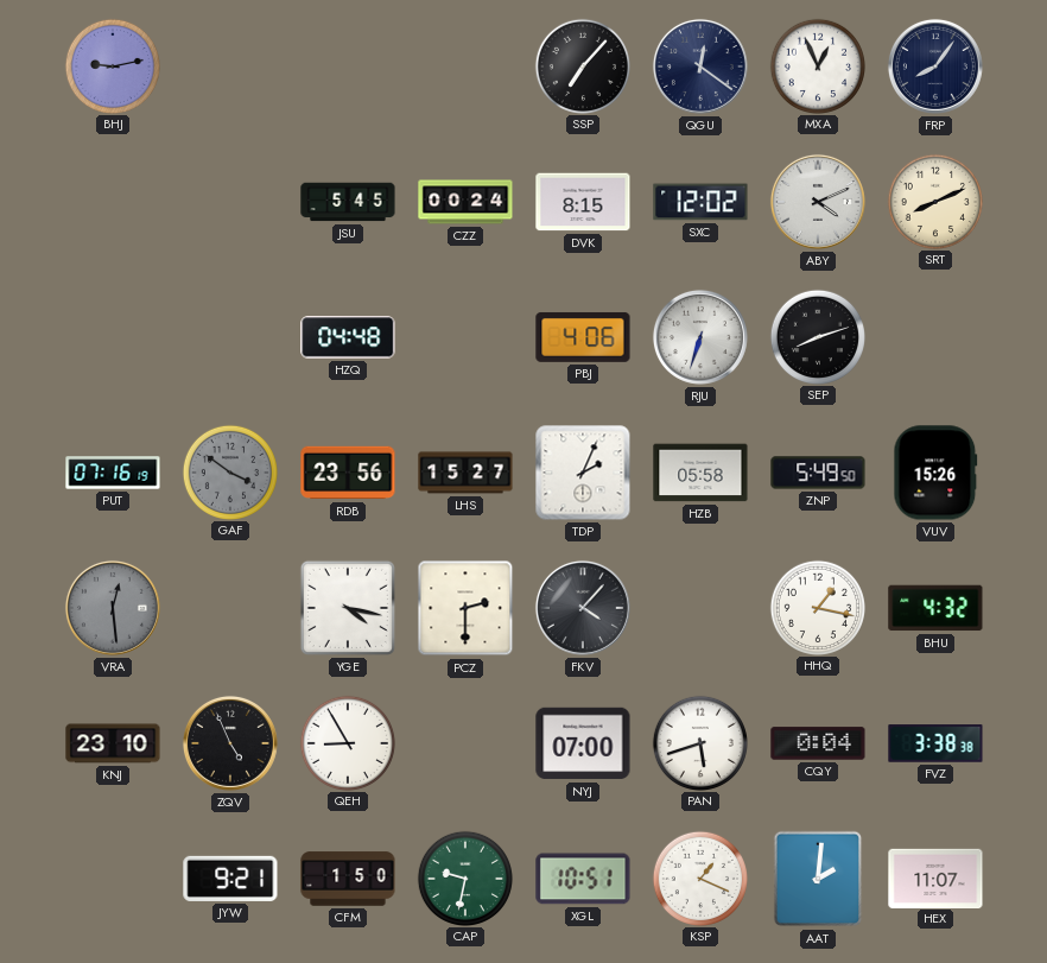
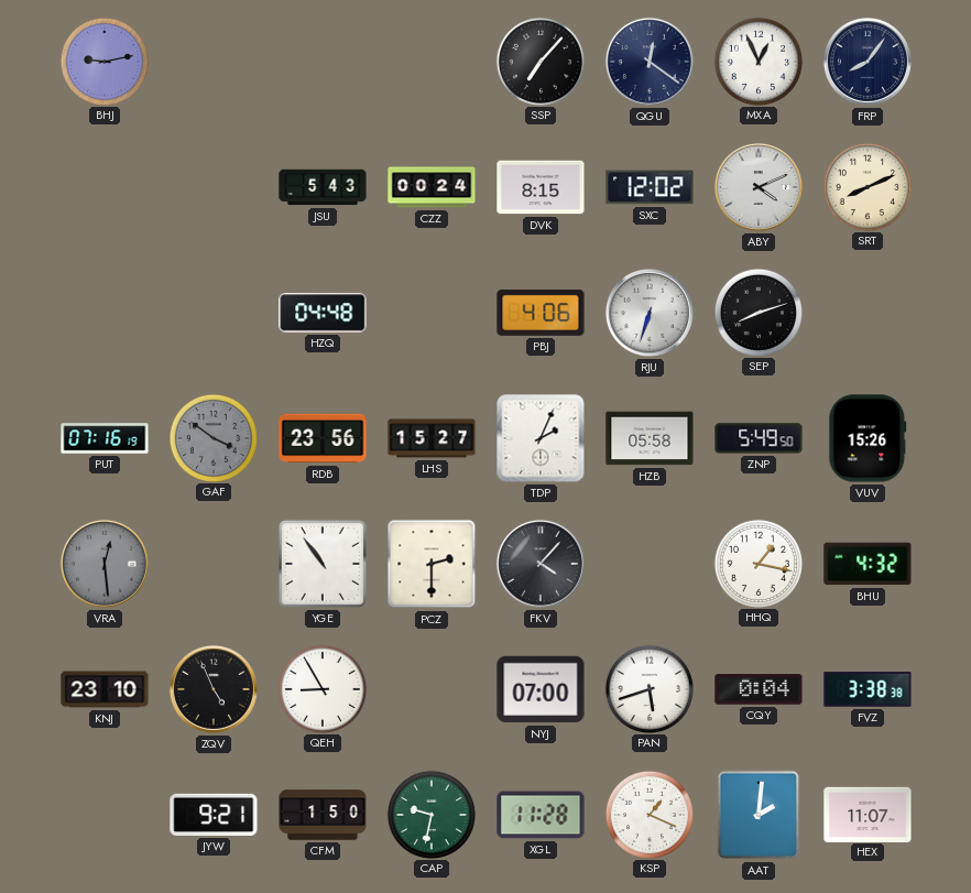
JSU: 5:45 -> 5:43 (323, 187)
YGE: 4:17 -> 10:54 (323, 564)
XGL: 10:51 -> 11:28 (541, 815)
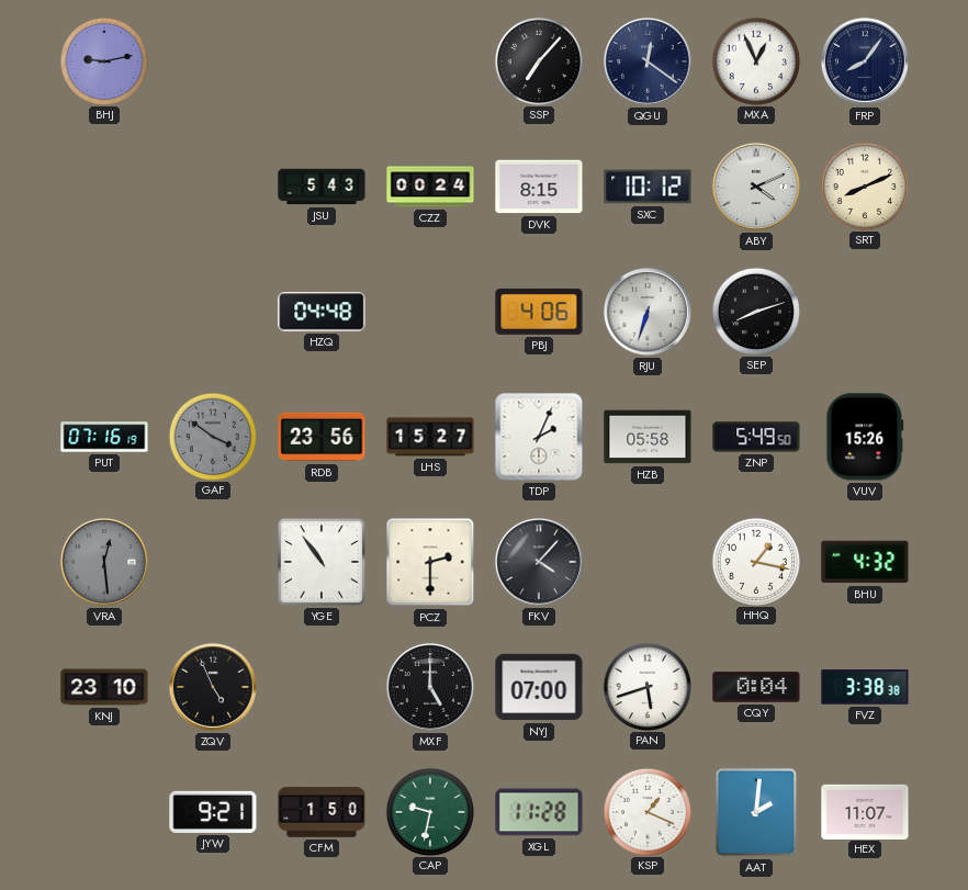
SXC: 12:02 -> 10:12 (648, 187)
QEH: 8:55 -> none (321, 688)
MXF: none -> 5:00 (430, 687)
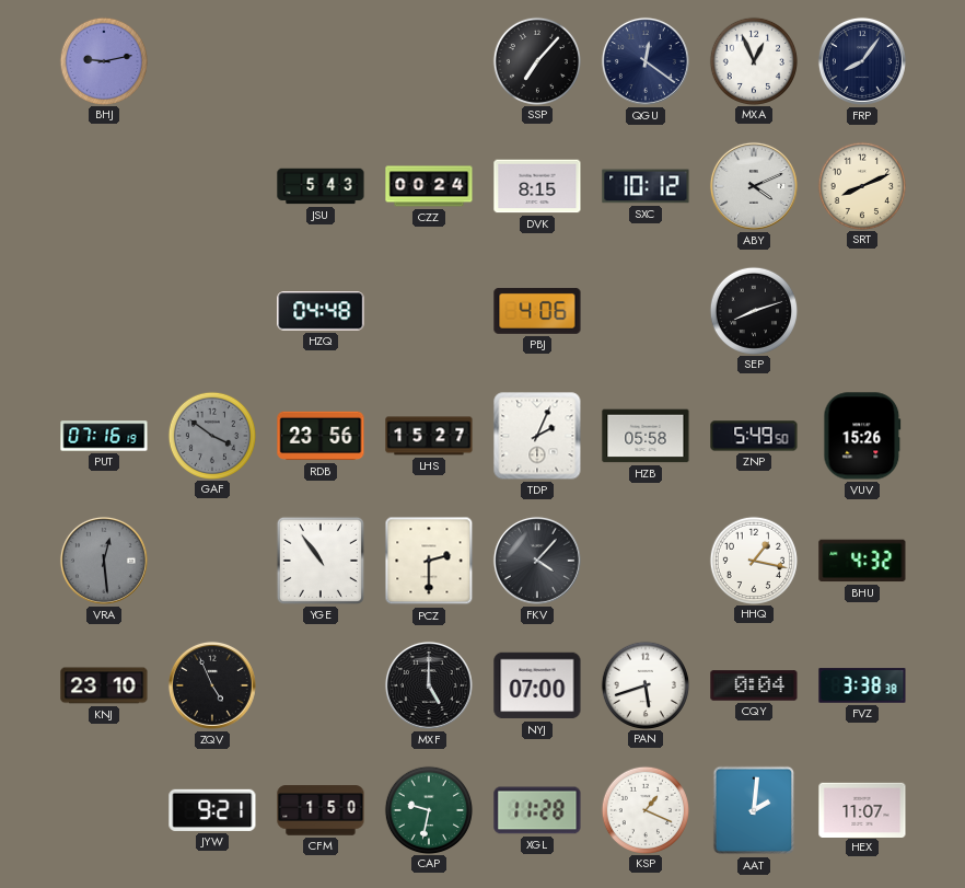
RJU: 6:33 -> none (648, 312)
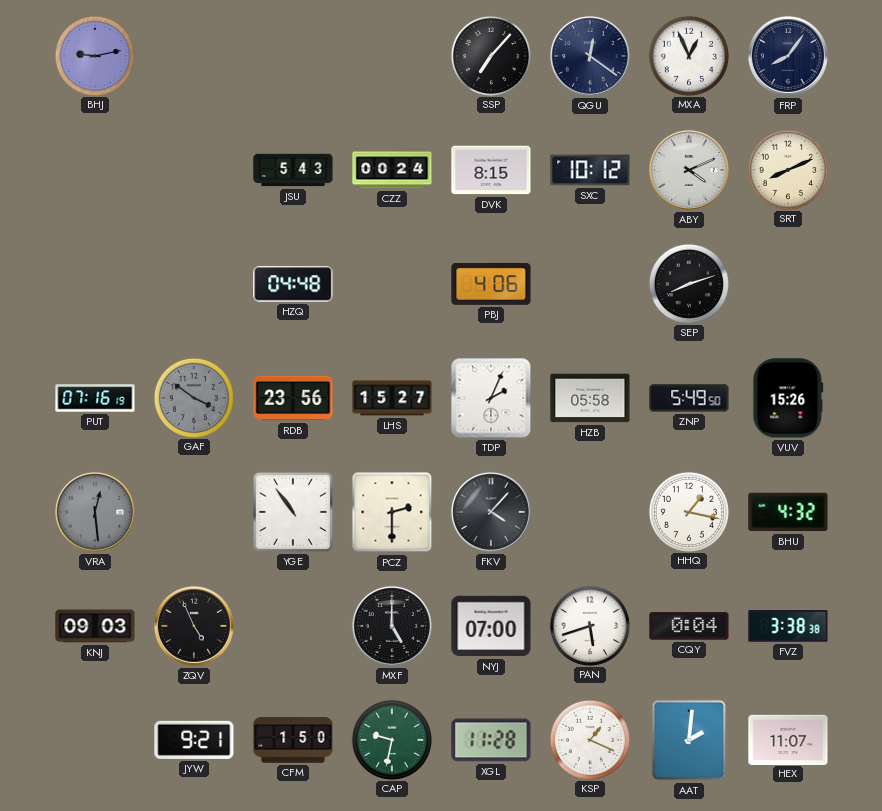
KNJ: 23:10 -> 09:03 (95, 626)
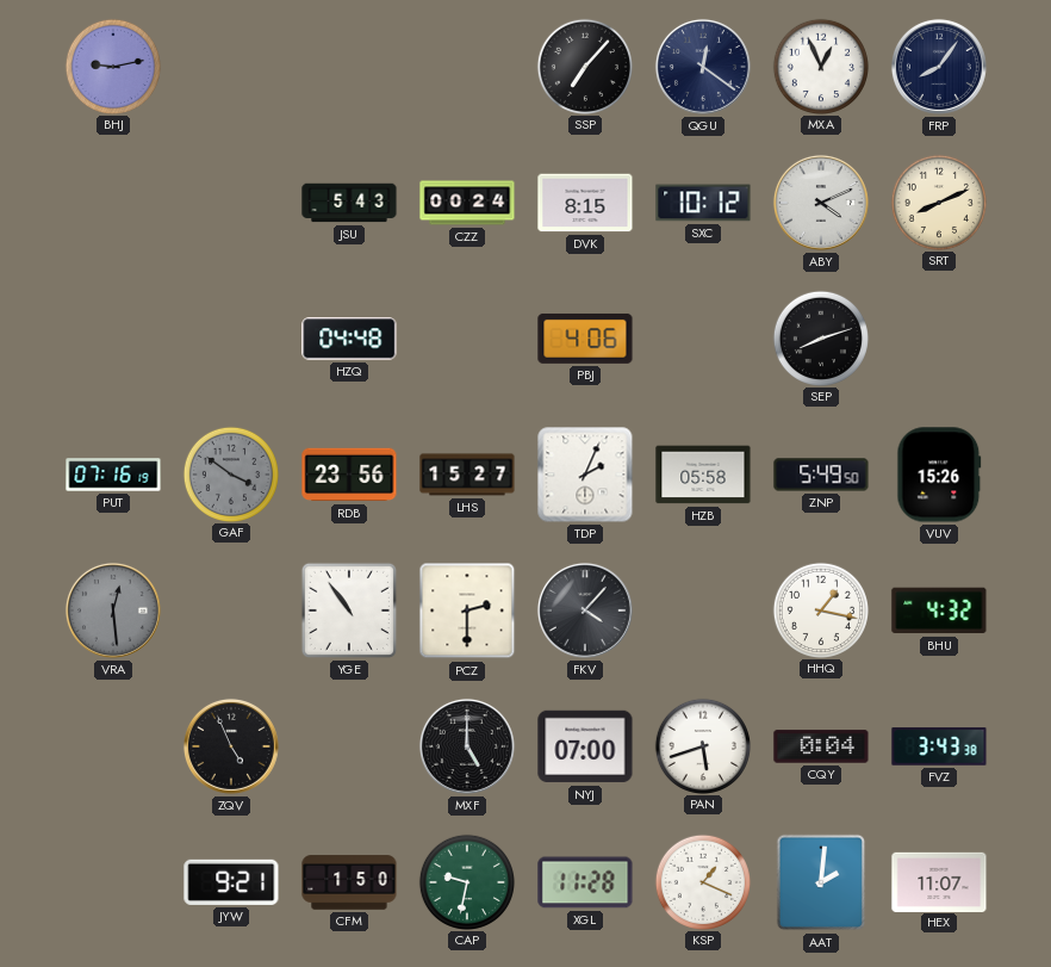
KNJ: 09:03 -> none (95, 626)
FVZ: 3:38 -> 3:43 (939, 746)
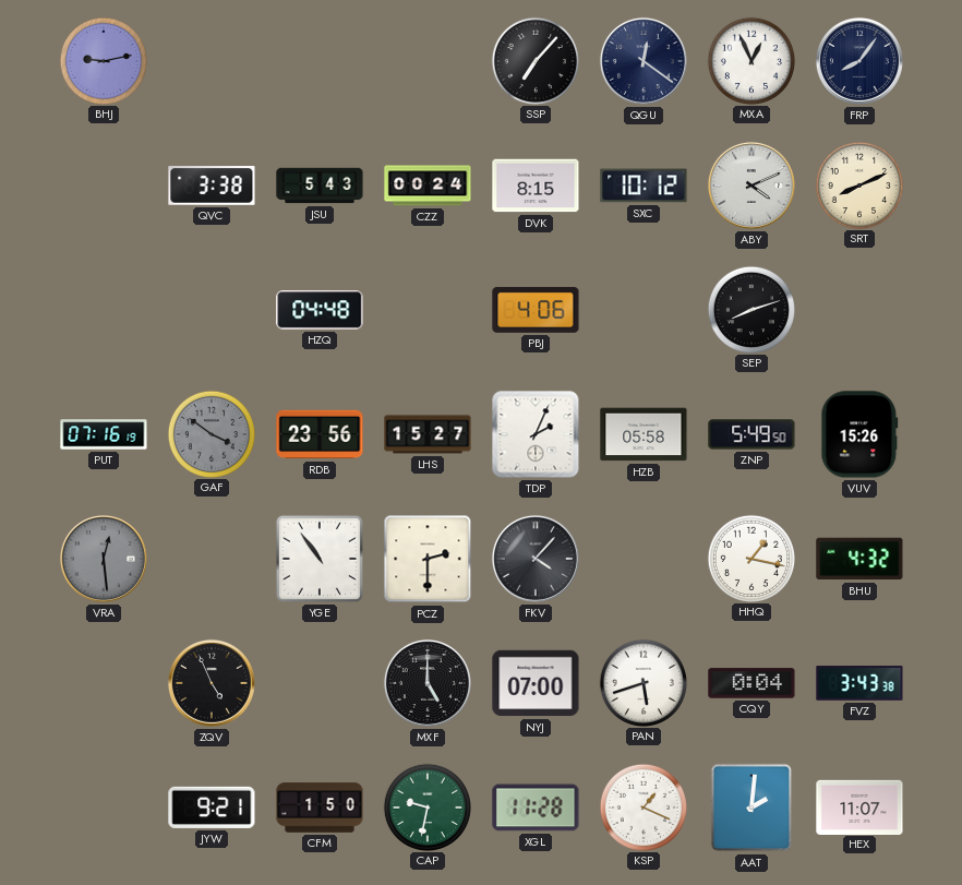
QVC: none -> 3:38 (212, 187)
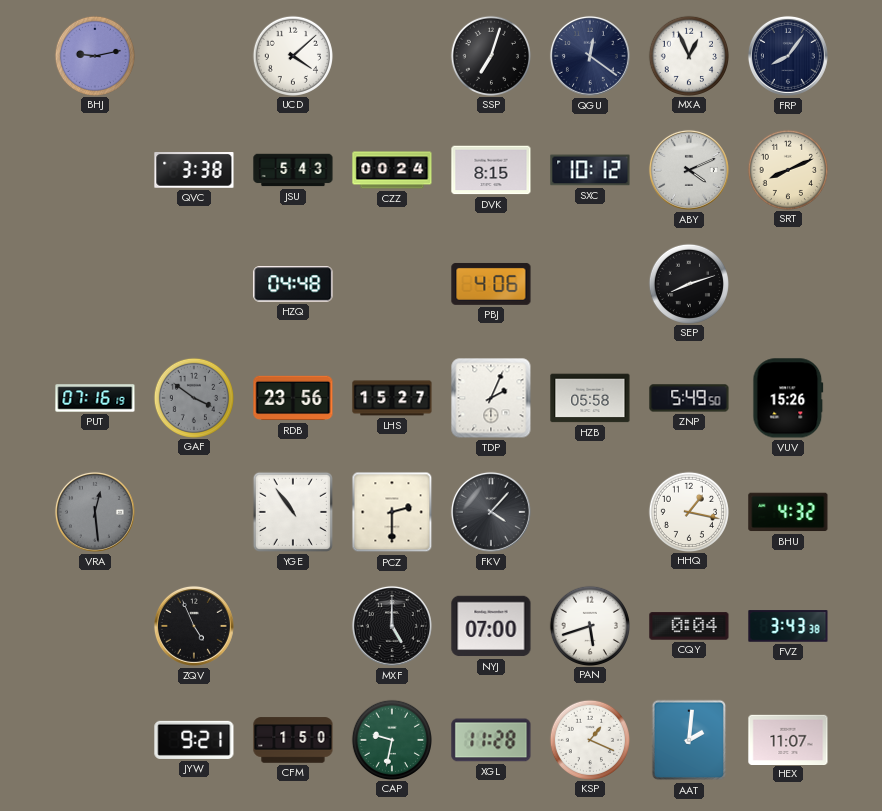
UCD: none -> 4:08 (292, 55)
SSP: 7:07 -> 7:03 (490, 55)
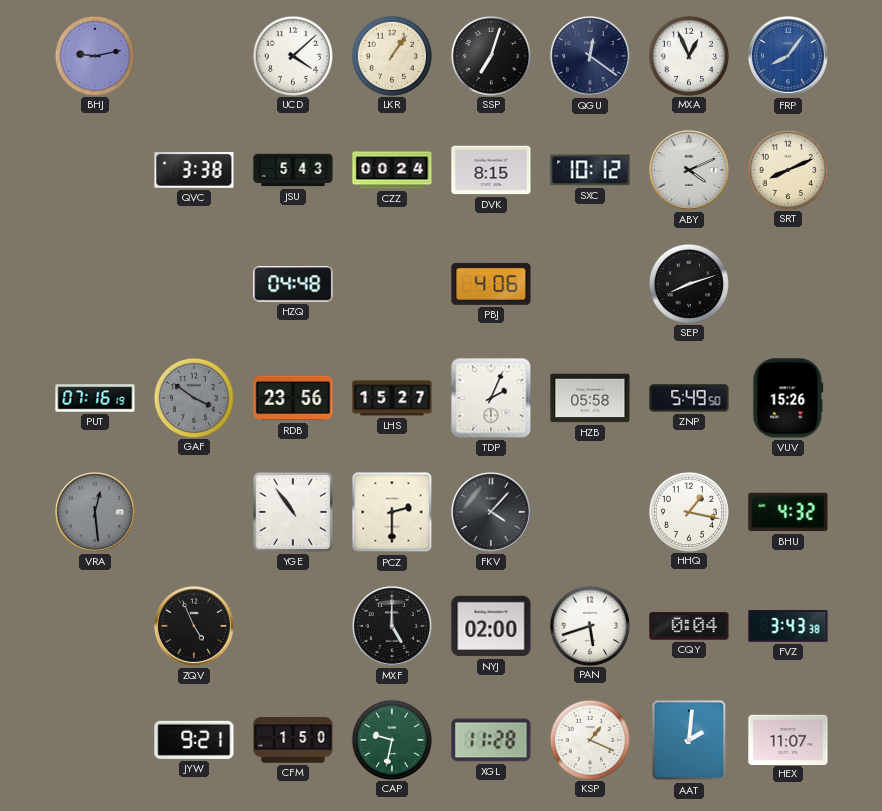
LKR: none -> 1:06 (391, 55)
FRP dial: navy -> blue (788, 56)
NYJ: 07:00 -> 02:00 (491, 626)
